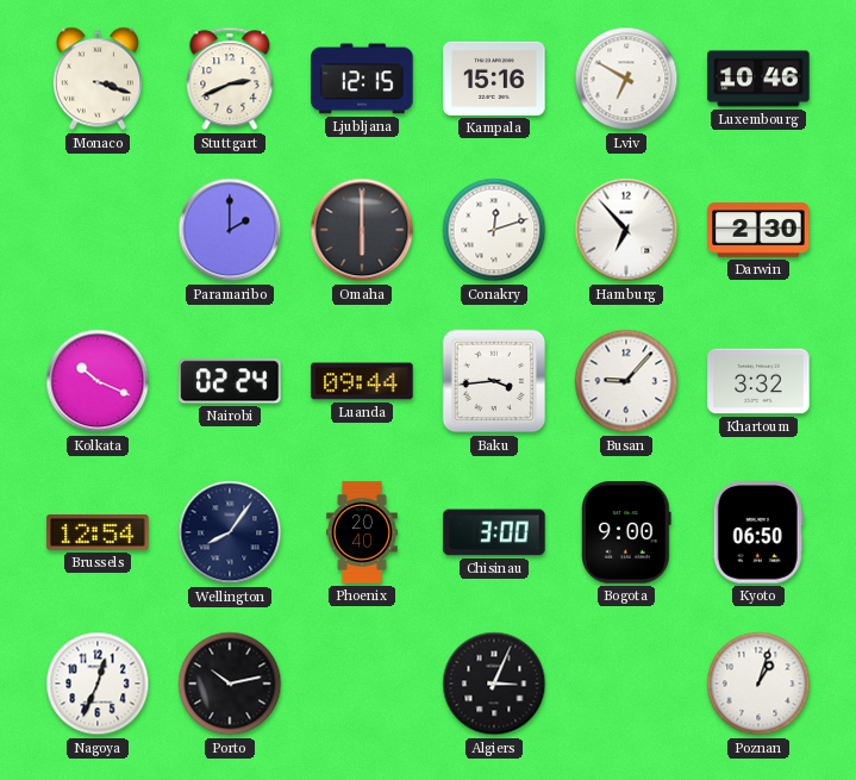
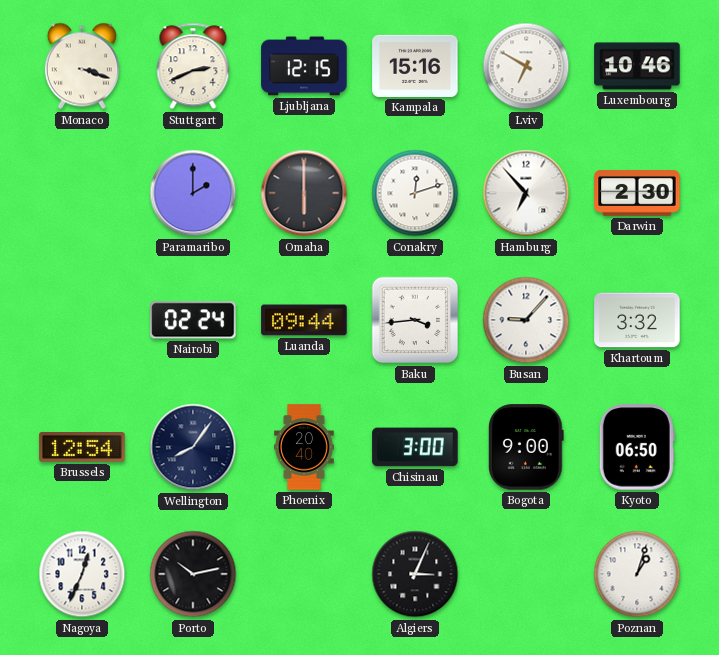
Kolkata: 10:19 -> none (98, 381)
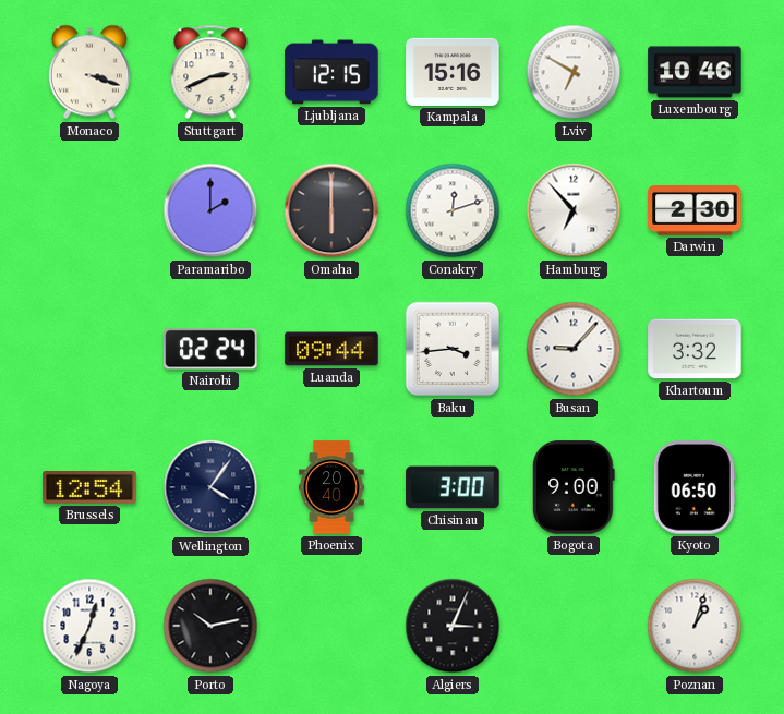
Wellington: 8:06 -> 4:06 (210, 487)
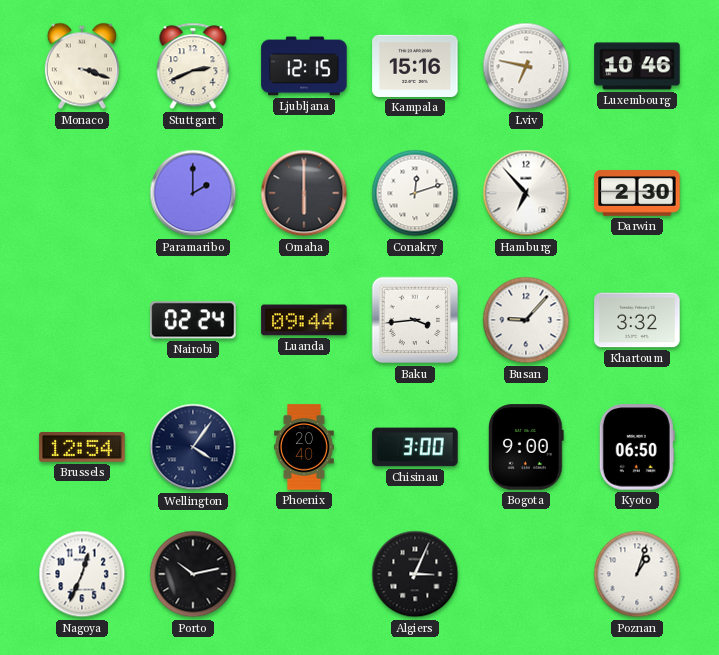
Lviv: 6:50 -> 6:47 (526, 66)
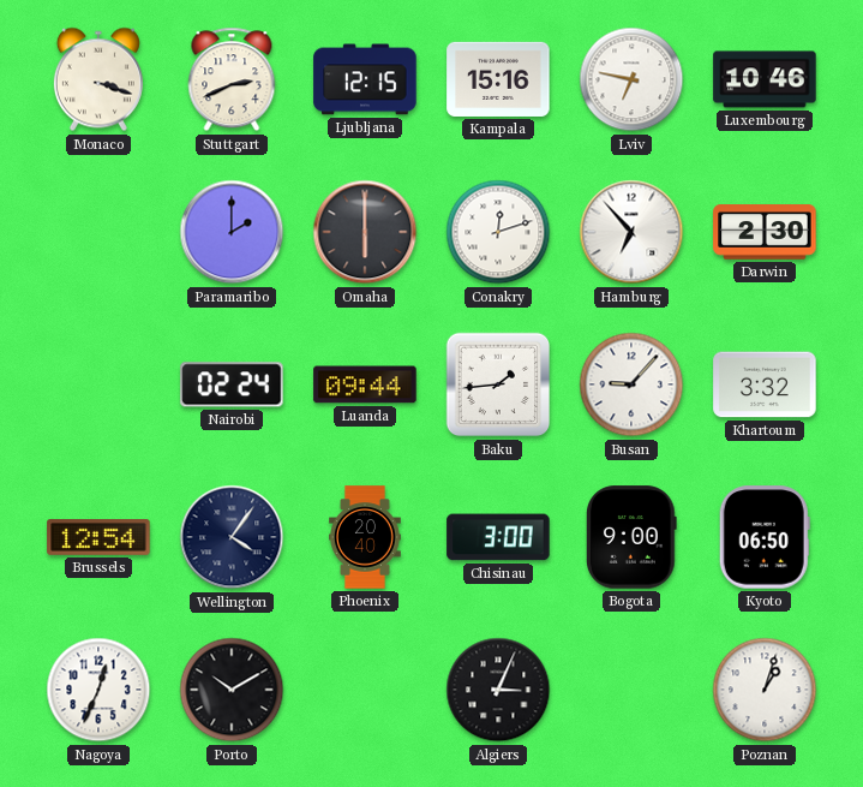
Baku: 3:44 -> 1:44 (498, 384)
Porto: 10:13 -> 10:10 (232, 690)
